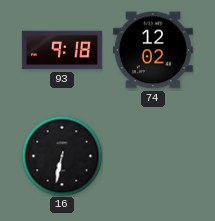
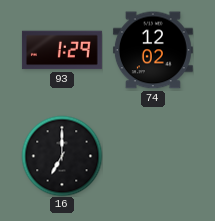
93: 9:18 -> 1:29 (62, 50)
16: 6:32 -> 7:00 (62, 156)
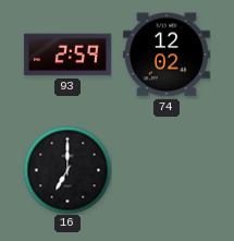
93: 1:29 -> 2:59 (67, 55)
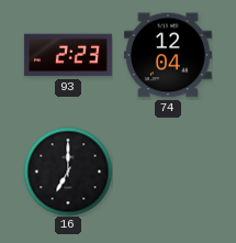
93: 2:59 -> 2:23 (68, 55)
74: 12:02 -> 12:04 (168, 55)
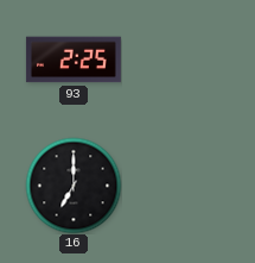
93: 2:23 -> 2:25 (74, 60)
74: 12:04 -> none (168, 55)
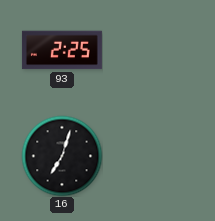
16: 7:00 -> 7:03 (62, 156)
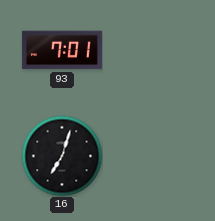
93: 2:25 -> 7:01 (62, 50)
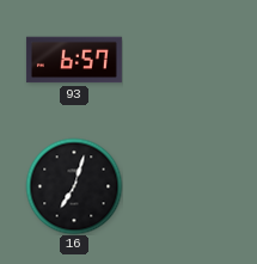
93: 7:01 -> 6:57 (74, 60)
